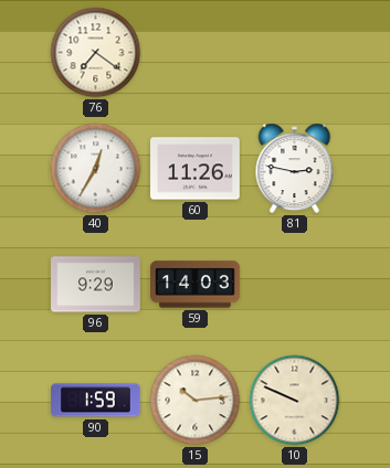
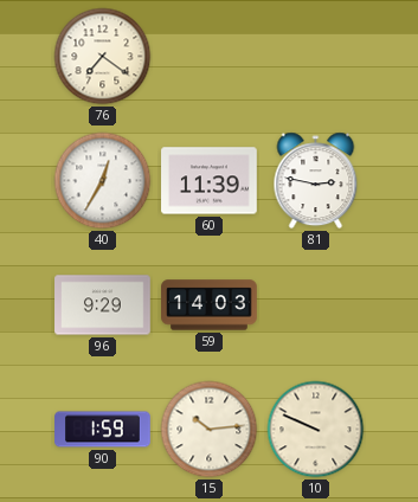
60: 11:26 -> 11:39 (210, 181)
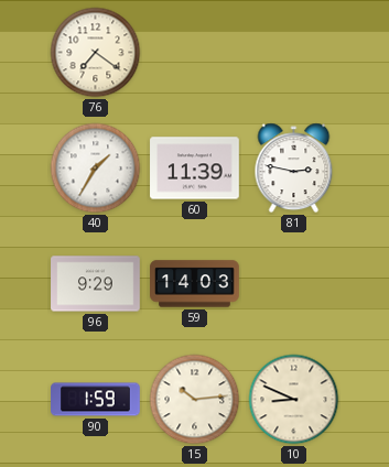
40: 12:35 -> 1:35 (96, 169)
10: 9:49 -> 8:49 (294, 400)
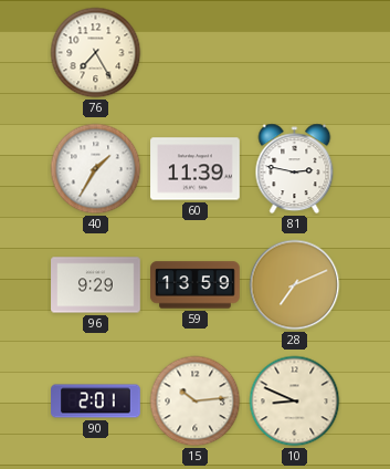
76: 7:21 -> 7:25 (96, 53)
59: 14:03 -> 13:59 (196, 285)
28: none -> 7:11 (295, 285)
90: 1:59 -> 2:01 (96, 402)
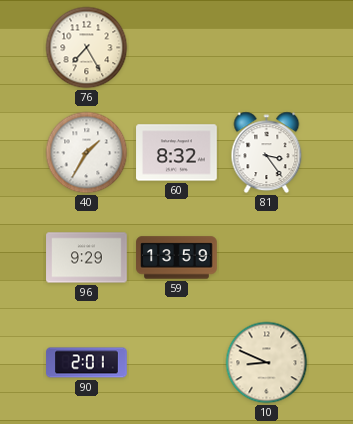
60: 11:39 -> 8:32 (177, 153)
81: 2:47 -> 3:24 (267, 153)
28: 7:11 -> none (295, 285)
15: 10:14 -> none (196, 402)
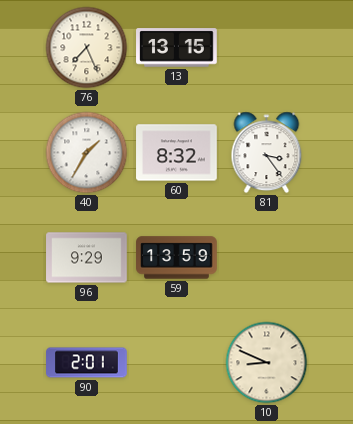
76: 7:25 -> 7:26 (87, 48)
13: none -> 13:15 (177, 48)
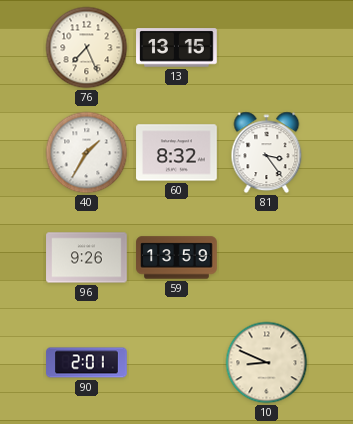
96: 9:29 -> 9:26 (87, 258)
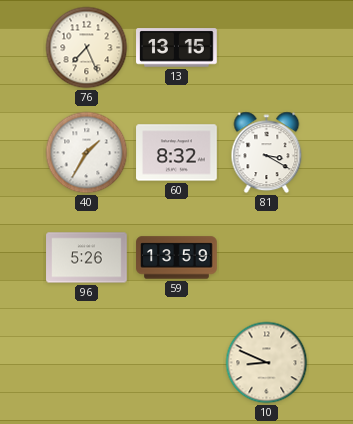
81: 3:24 -> 3:20 (267, 153)
96: 9:26 -> 5:26 (87, 258)
90: 2:01 -> none (87, 363)
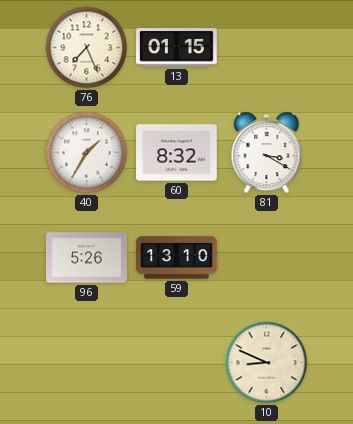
13: 13:15 -> 01:15 (177, 48)
59: 13:59 -> 13:10 (177, 258)
